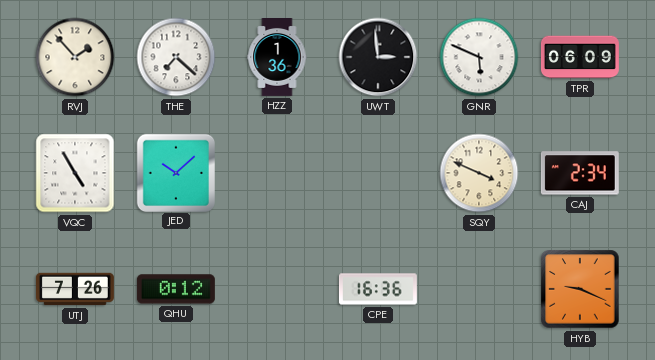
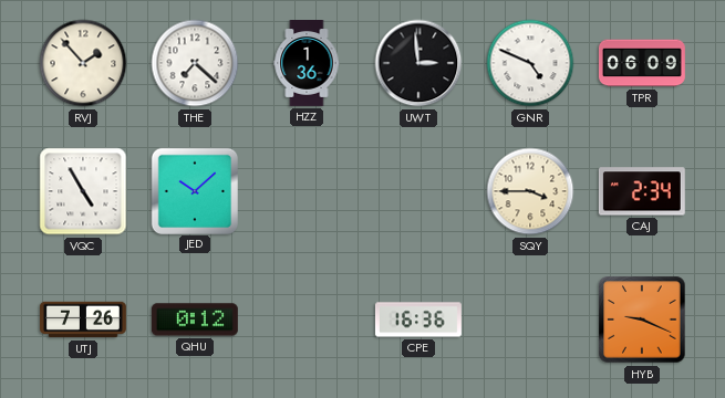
GNR: 5:49 -> 4:49 (530, 63)
SQY: 3:49 -> 3:45 (530, 191)
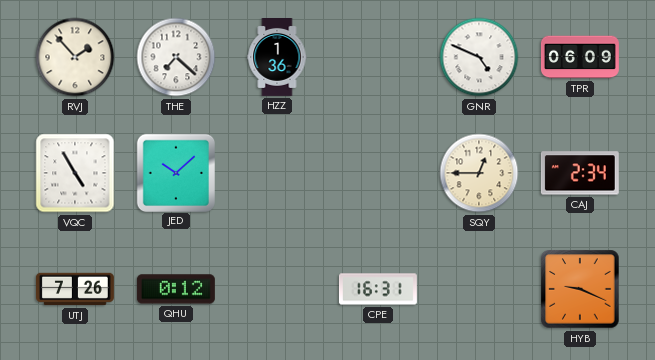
UWT: 2:59 -> none (418, 63)
SQY: 3:45 -> 12:45 (479, 173)
CPE: 16:36 -> 16:31 (378, 289)
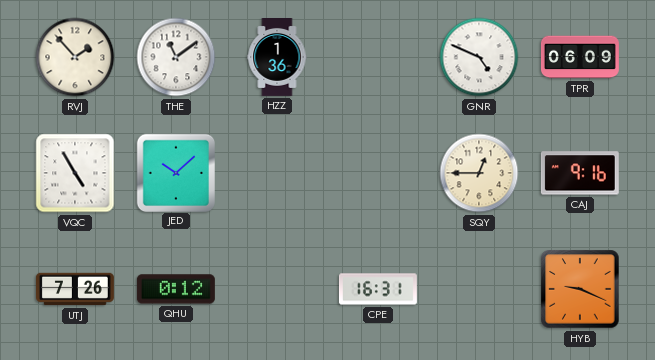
THE: 7:22 -> 11:09 (176, 57)
CAJ: 2:34 -> 9:16 (580, 173)
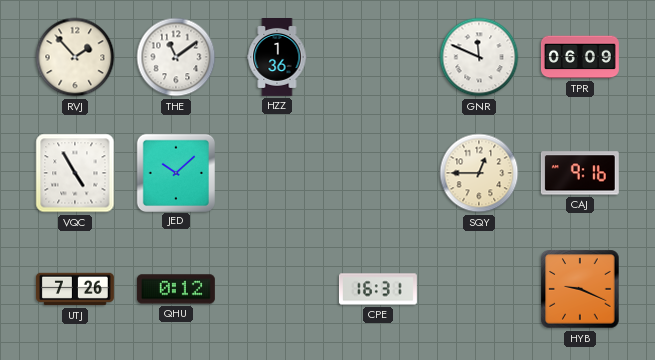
GNR: 4:49 -> 11:49 (479, 57)
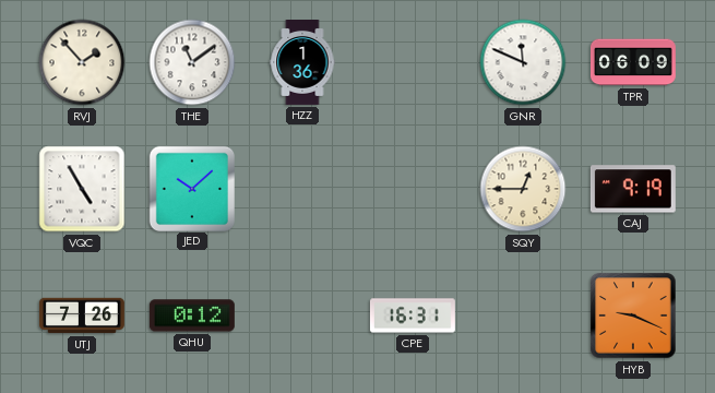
CAJ: 9:16 -> 9:19 (633, 189)
